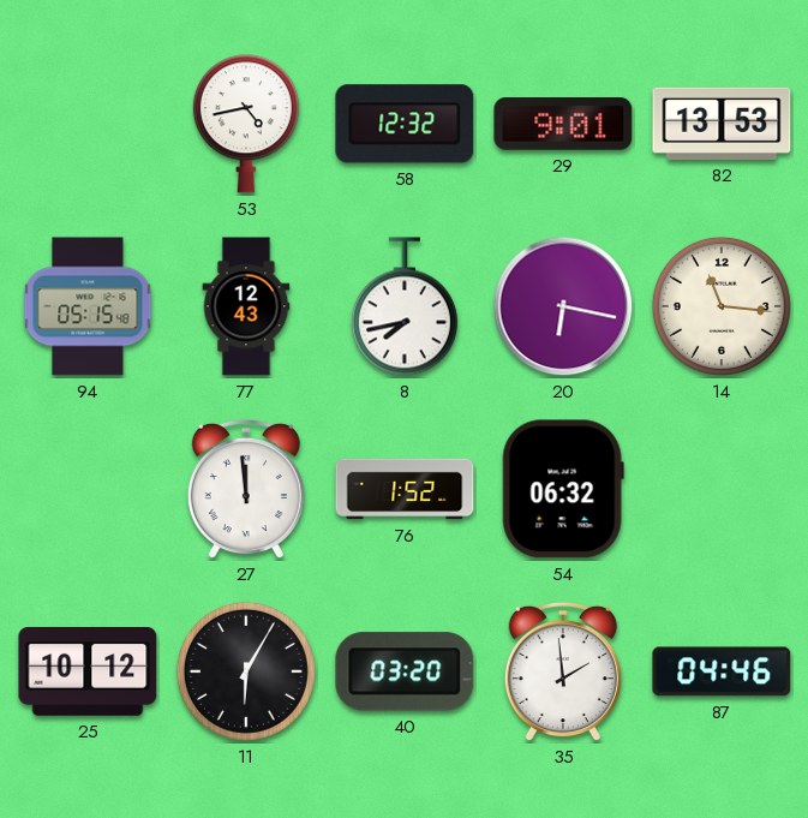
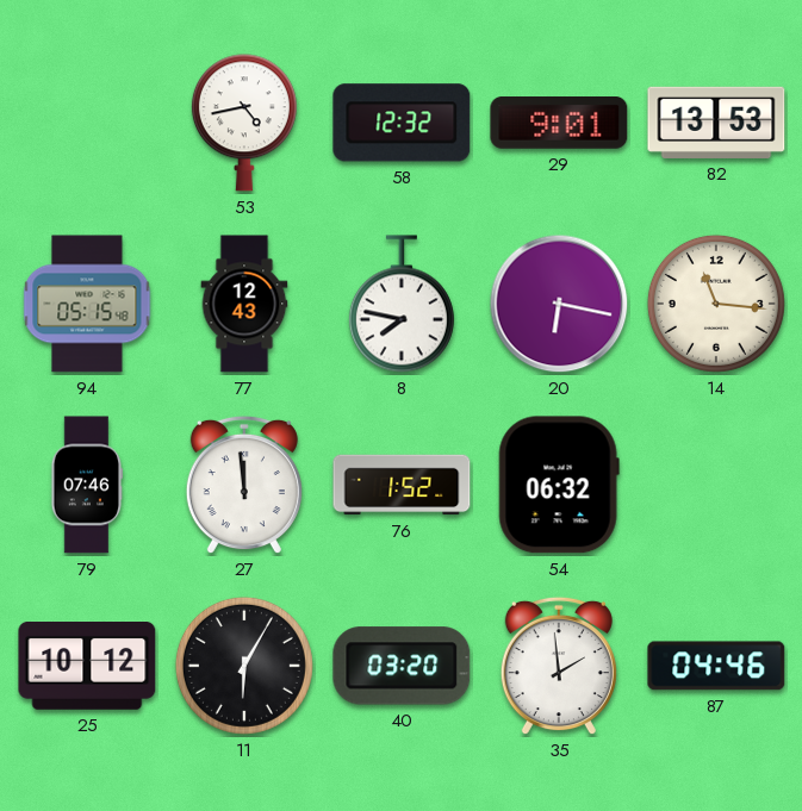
8: 7:43 -> 7:47 (402, 304)
79: none -> 07:46 (87, 485)
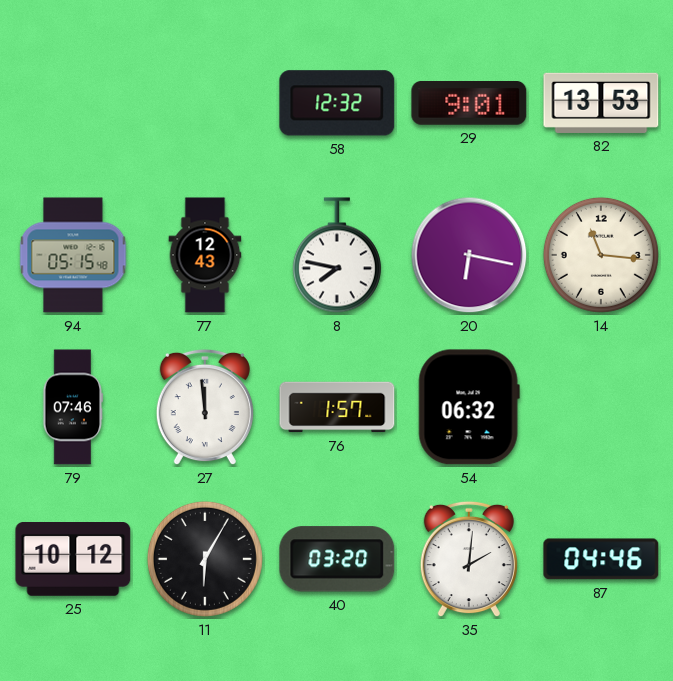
53: 4:43 -> none (244, 123)
76: 1:52 -> 1:57 (337, 407)
35: 1:59 -> 2:01 (469, 559)
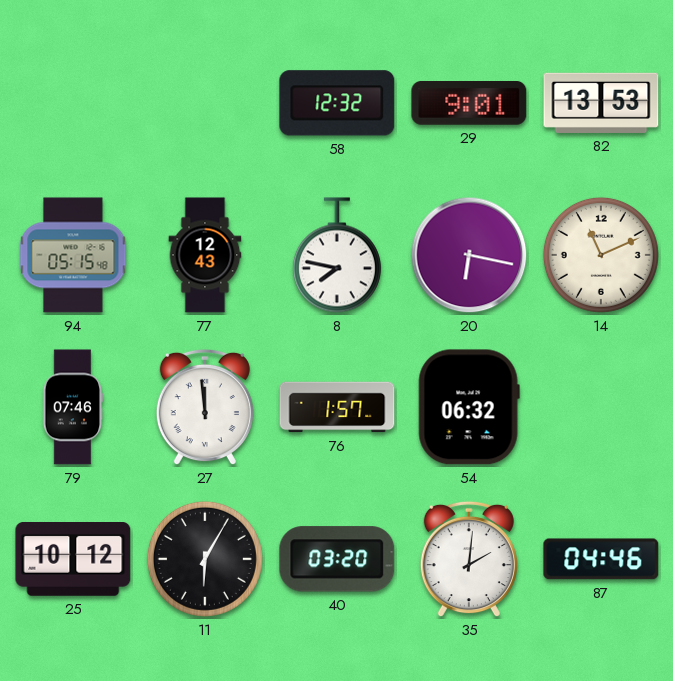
14: 11:16 -> 11:11 (601, 255)
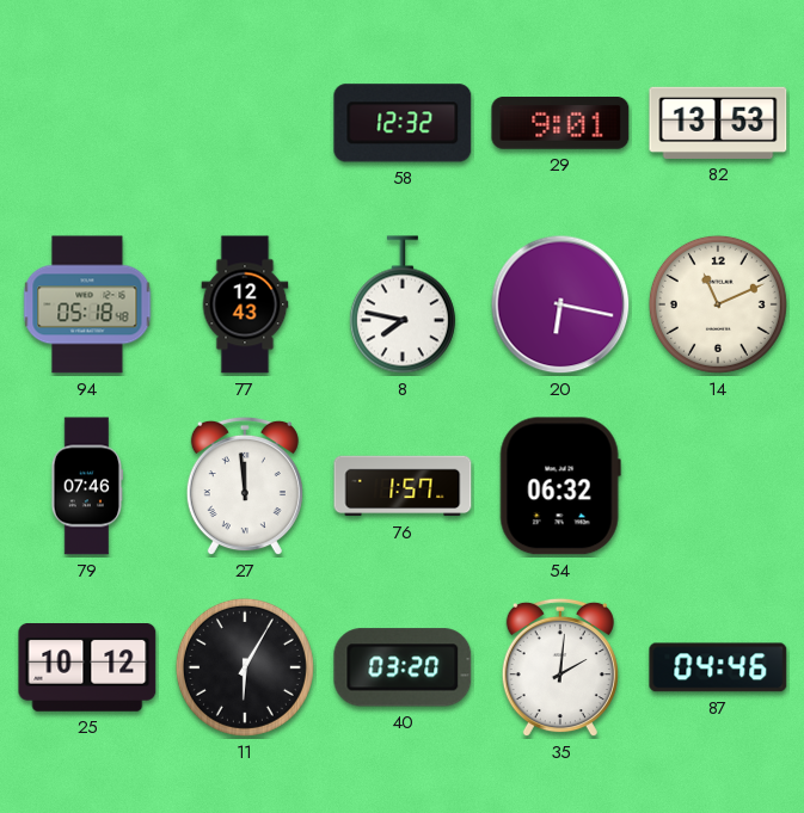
94: 05:15 -> 05:18 (87, 304)
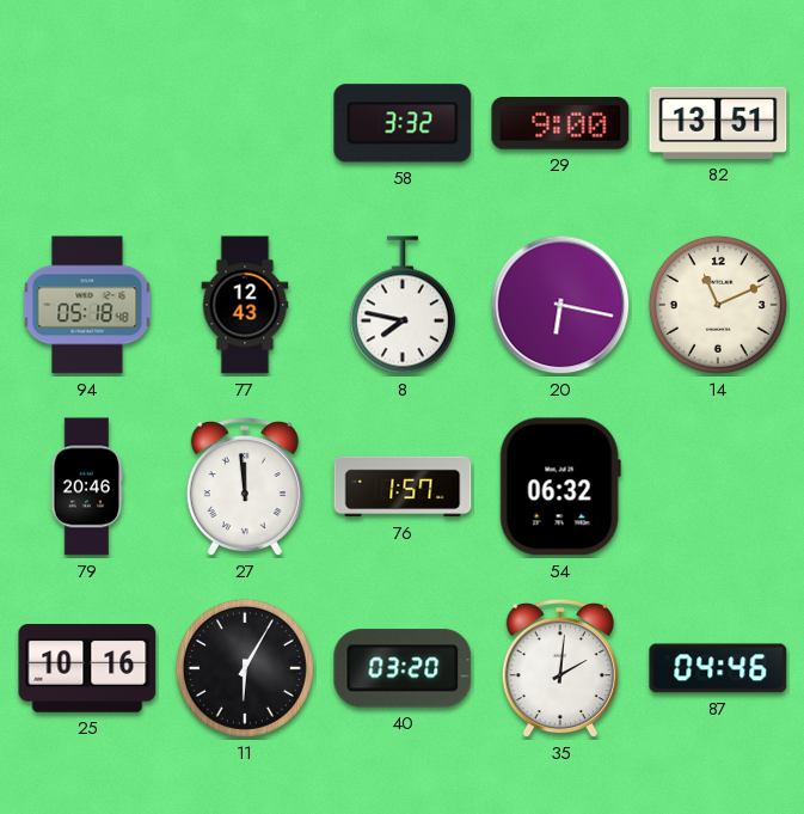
58: 12:32 -> 3:32 (403, 123)
29: 9:01 -> 9:00 (560, 124)
82: 13:53 -> 13:51 (718, 123)
79: 07:46 -> 20:46 (87, 486)
25: 10:12 -> 10:16 (87, 669)
